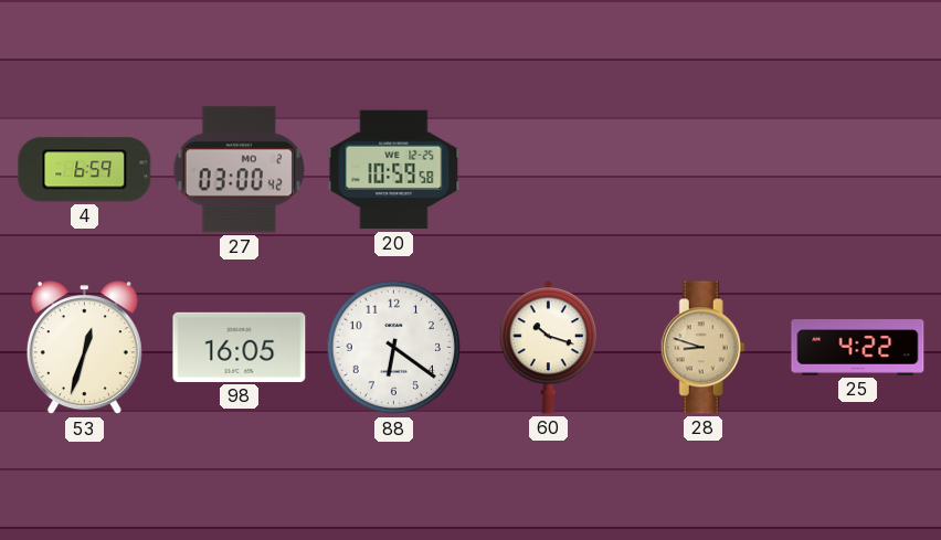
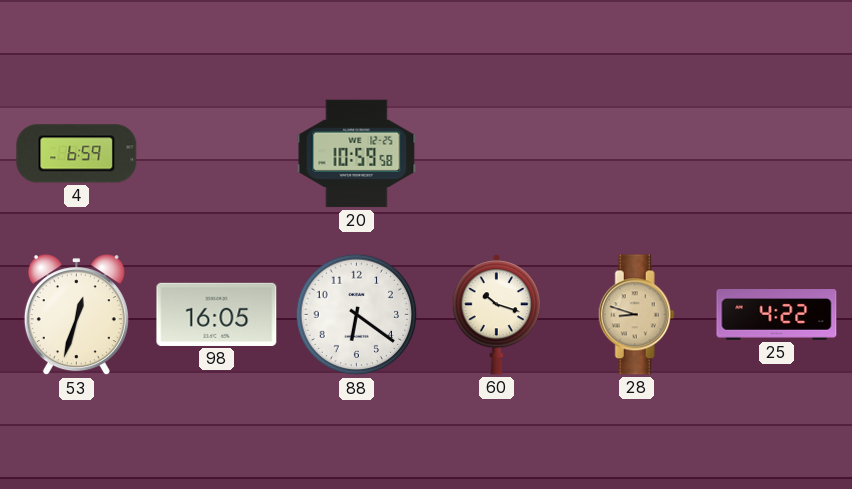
27: 03:00 -> none (239, 170)
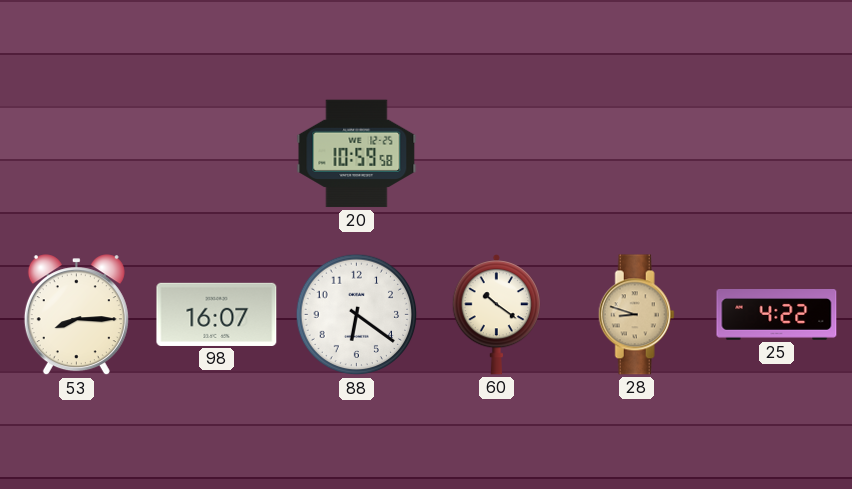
4: 6:59 -> none (77, 154)
53: 12:33 -> 8:15 (76, 315)
98: 16:05 -> 16:07 (217, 314)
60: 10:18 -> 10:21 (496, 315)
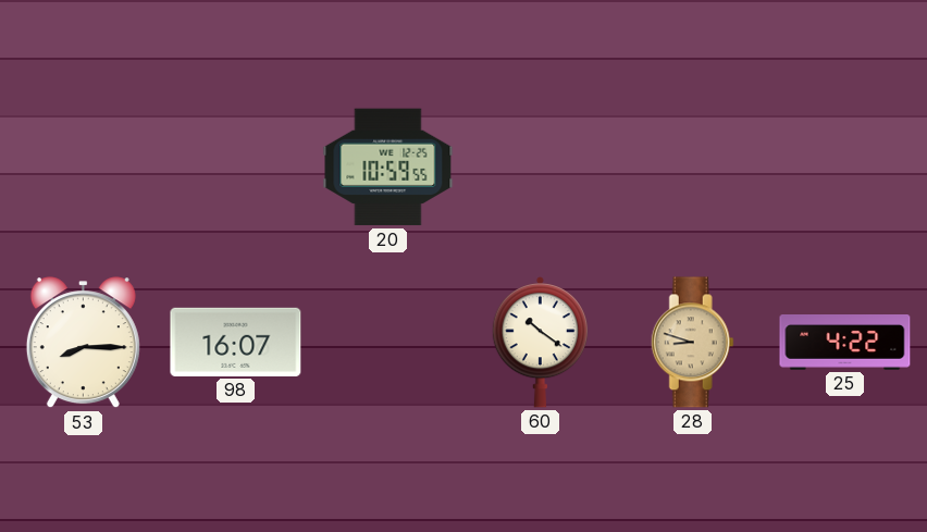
20: 10:59:58 -> 10:59:55 (388, 168)
88: 6:21 -> none (357, 315)
